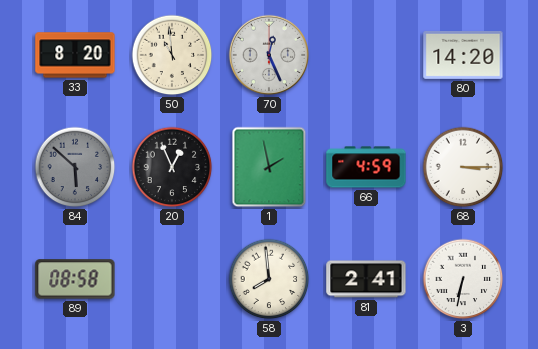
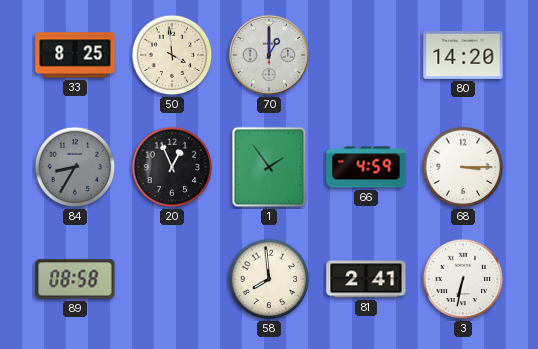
33: 8:20 -> 8:25 (75, 55)
50: 10:59 -> 3:59 (172, 55)
70: 12:26 -> 1:00 (269, 55)
84: 5:52 -> 8:35 (75, 167)
1: 1:58 -> 1:54 (269, 167)
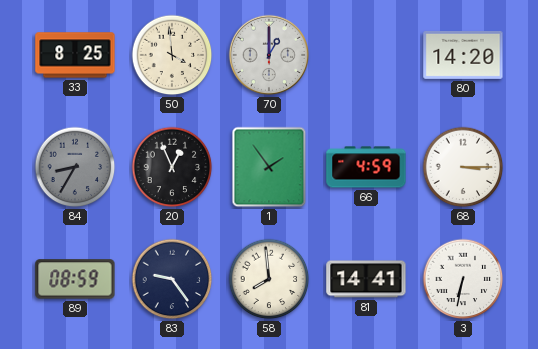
89: 08:58 -> 08:59 (75, 279)
83: none -> 9:24 (172, 279)
81: 2:41 -> 14:41 (366, 279)
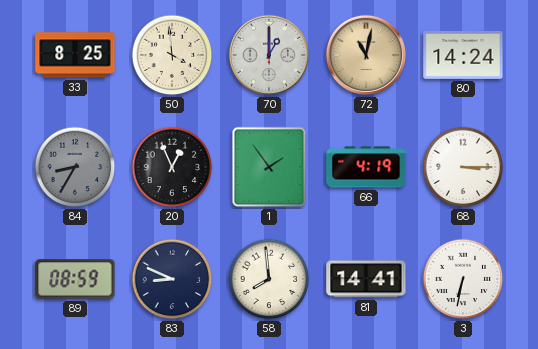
72: none -> 11:02 (366, 55)
80: 14:20 -> 14:24 (463, 55)
66: 4:59 -> 4:19 (366, 167)
83: 9:24 -> 8:49 (172, 279)
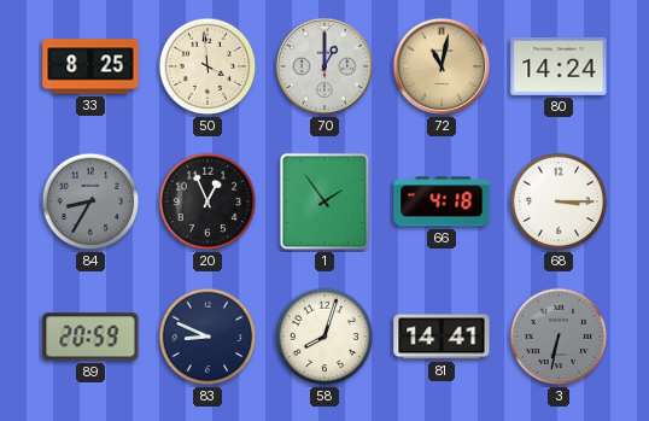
66: 4:19 -> 4:18 (442, 201)
89: 08:59 -> 20:59 (90, 337)
58: 7:59 -> 8:03 (324, 337)
3 dial: white -> grey (559, 337)
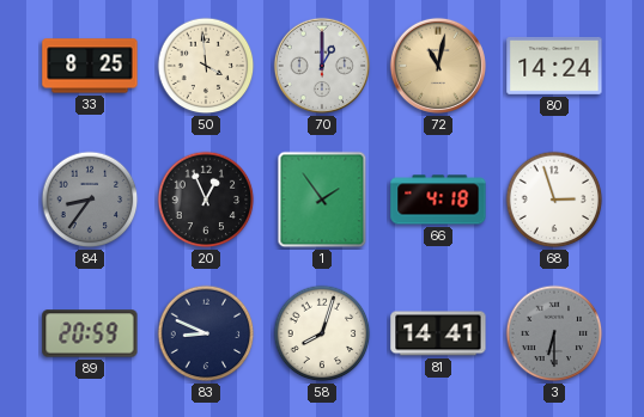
84: 8:35 -> 8:36 (90, 200)
68: 3:15 -> 2:57 (554, 200)
3: 6:32 -> 6:30 (554, 333)
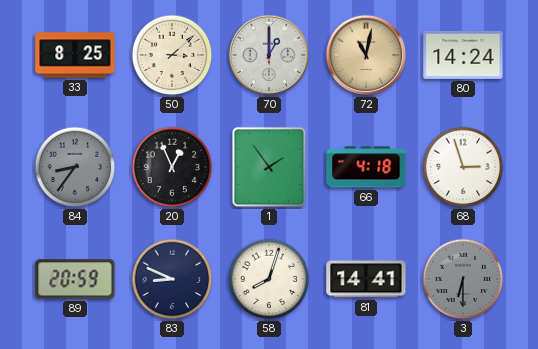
50: 3:59 -> 3:08 (172, 55)
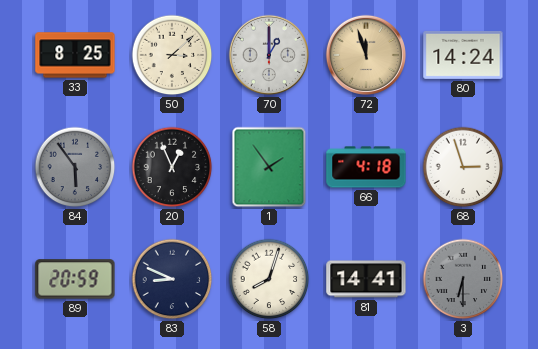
72: 11:02 -> 11:57 (366, 55)
84: 8:36 -> 5:54 (75, 167)
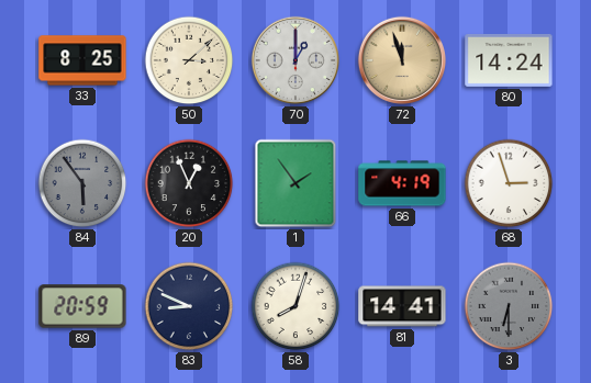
66: 4:18 -> 4:19 (402, 183)
